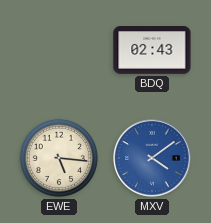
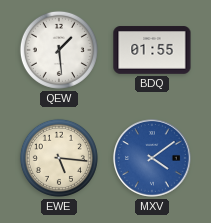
QEW: none -> 1:29 (59, 50)
BDQ: 02:43 -> 01:55 (152, 50)
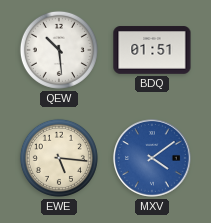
QEW: 1:29 -> 10:29 (59, 50)
BDQ: 01:55 -> 01:51 (152, 50)
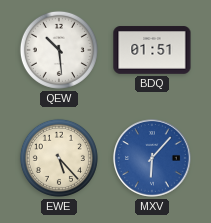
EWE: 5:16 -> 5:23 (59, 158)
MXV: 4:09 -> 6:07 (152, 158)
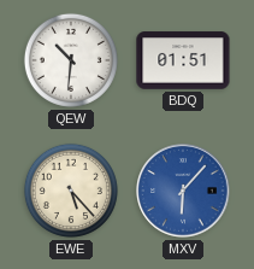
QEW: 10:29 -> 10:31 (71, 60)
